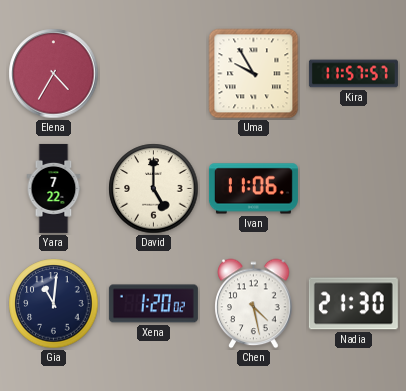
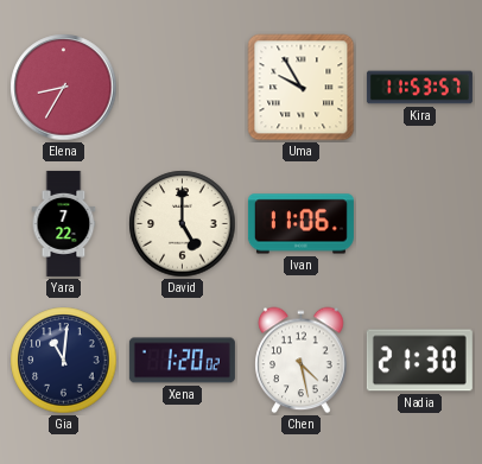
Elena: 4:35 -> 8:35 (64, 88)
Kira: 11:57 -> 11:53 (419, 88)
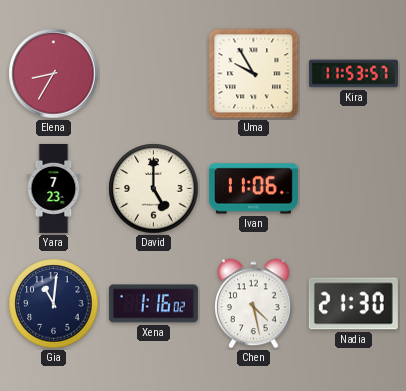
Yara: 7:22 -> 7:23 (54, 188)
Xena: 1:20 -> 1:16 (153, 304)
